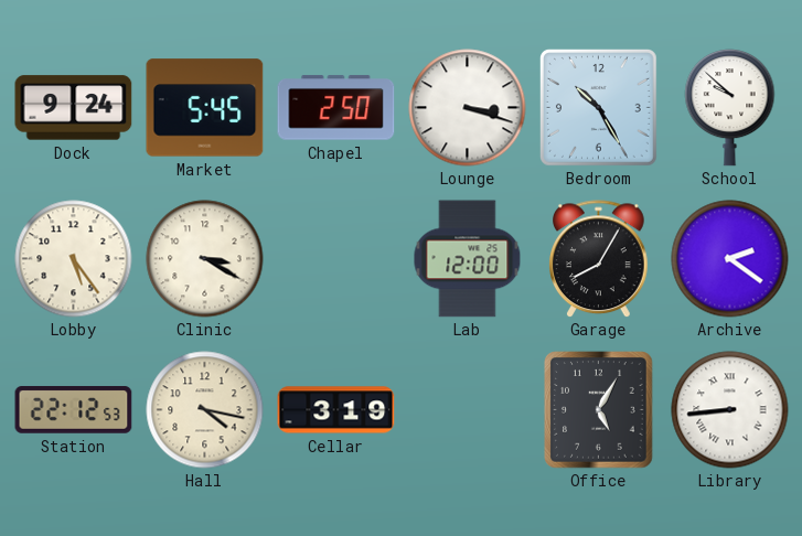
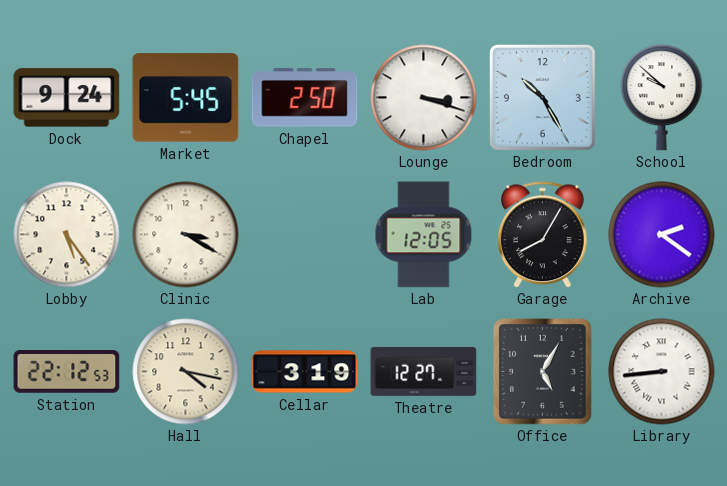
Lab: 12:00 -> 12:05 (424, 235)
Theatre: none -> 12:27 (424, 371)
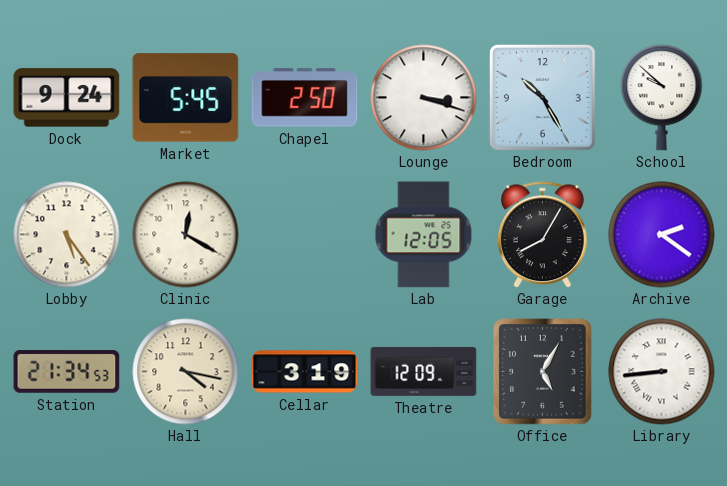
Clinic: 3:20 -> 12:20 (186, 235)
Station: 22:12 -> 21:34 (67, 372)
Theatre: 12:27 -> 12:09 (424, 371)
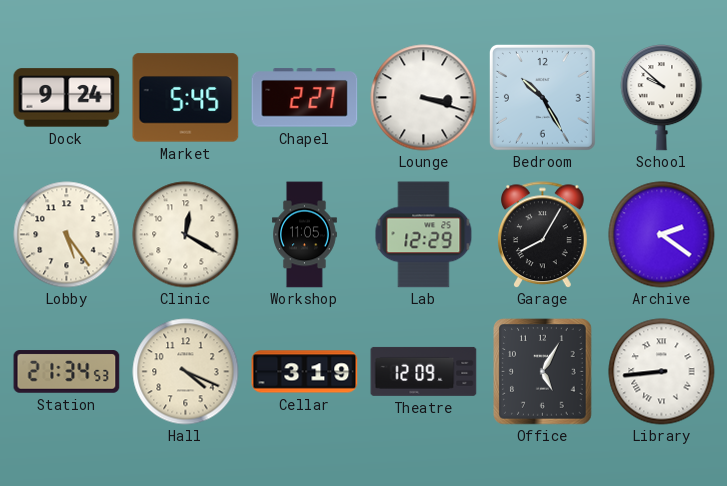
Chapel: 2:50 -> 2:27 (305, 98)
Workshop: none -> 11:05 (305, 235)
Lab: 12:05 -> 12:29 (424, 235)
Hall: 4:17 -> 4:19 (186, 372)
